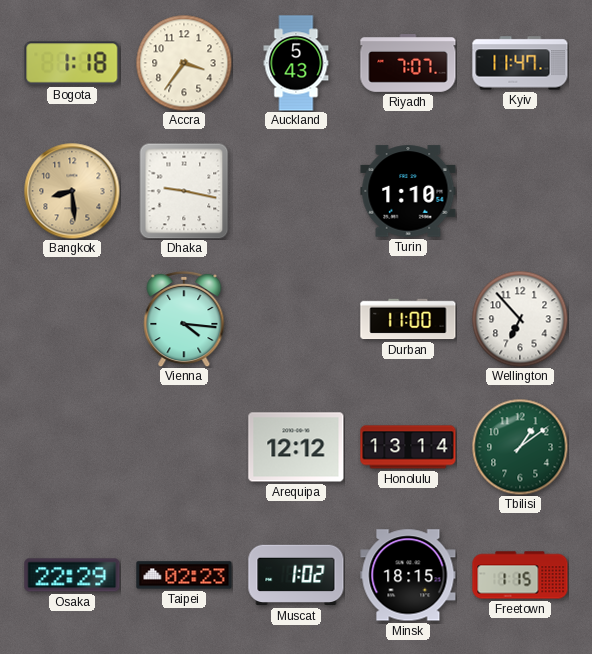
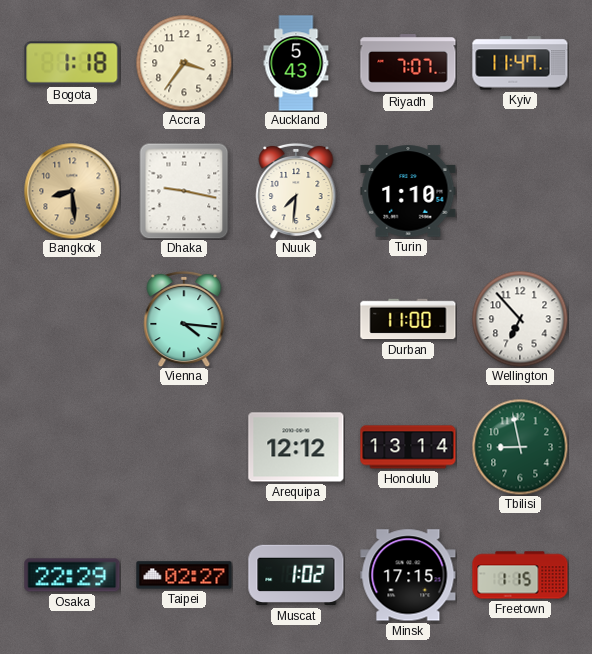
Nuuk: none -> 7:31 (296, 191)
Tbilisi: 1:09 -> 8:58 (520, 447)
Taipei: 02:23 -> 02:27 (184, 575)
Minsk: 18:15 -> 17:15 (408, 575)
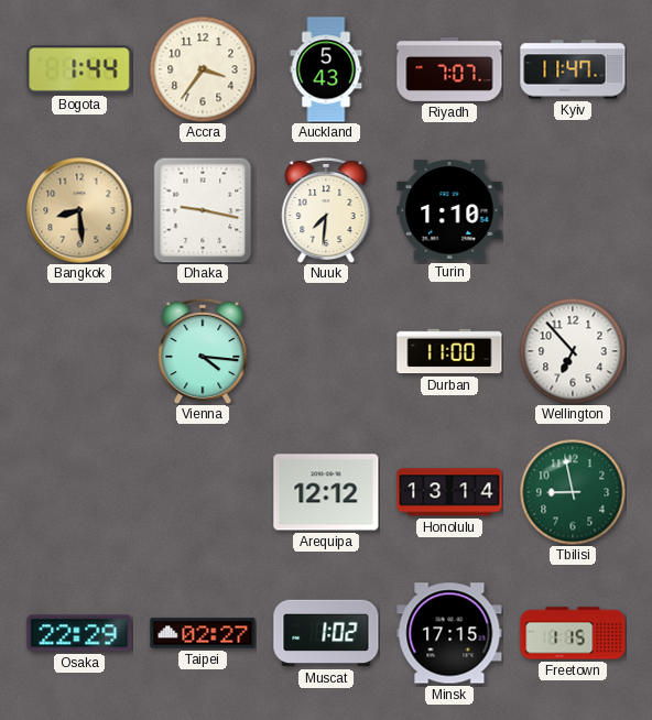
Bogota: 1:18 -> 1:44 (79, 69)
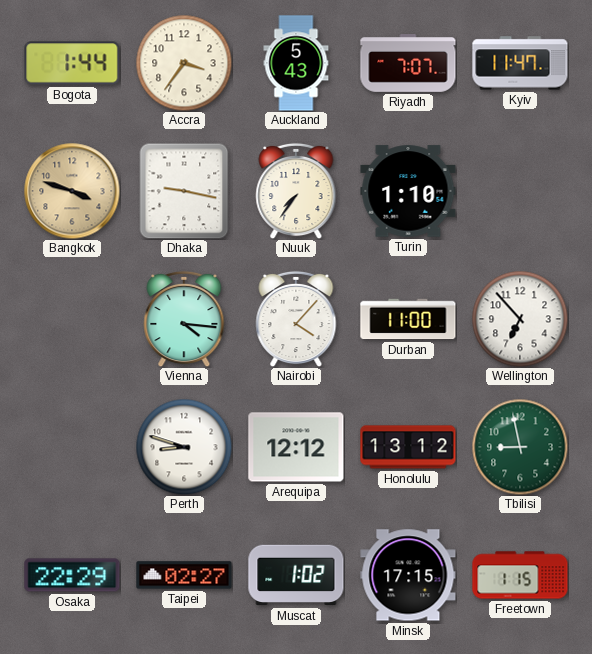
Bangkok: 8:29 -> 3:48 (72, 191)
Nuuk: 7:31 -> 7:36 (296, 191)
Nairobi: none -> 4:07 (296, 319)
Perth: none -> 8:48 (184, 447)
Honolulu: 13:14 -> 13:12 (408, 447)
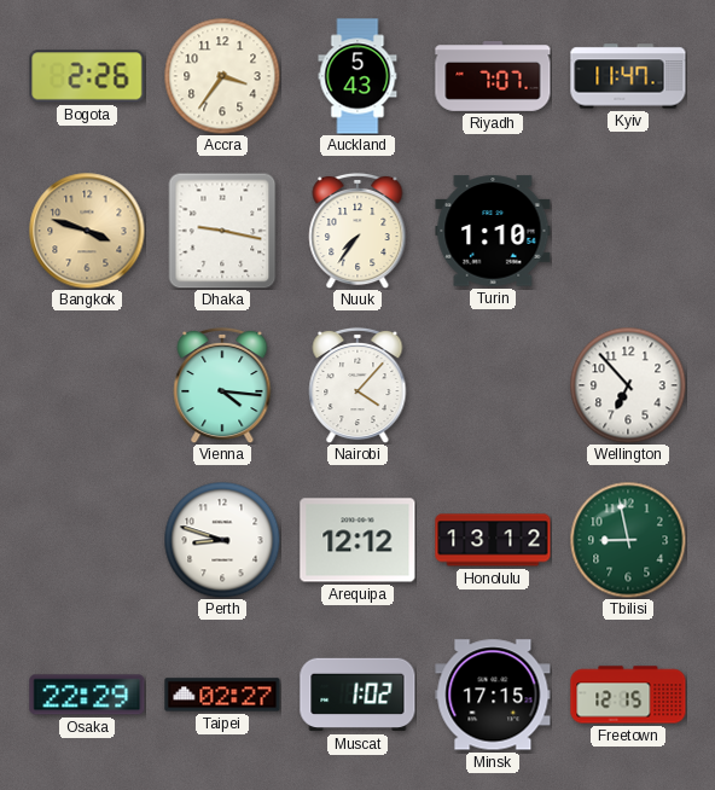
Bogota: 1:44 -> 2:26 (87, 76)
Durban: 11:00 -> none (408, 319)
Freetown: 1:15 -> 12:15 (628, 695)
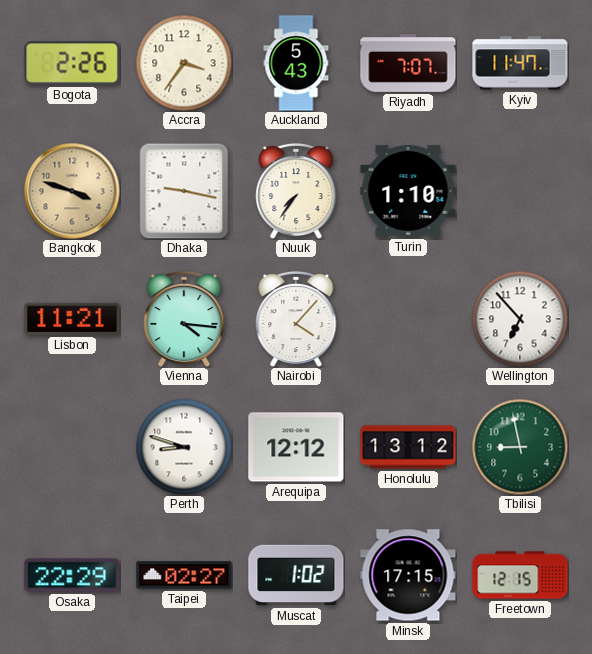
Lisbon: none -> 11:21 (72, 319)
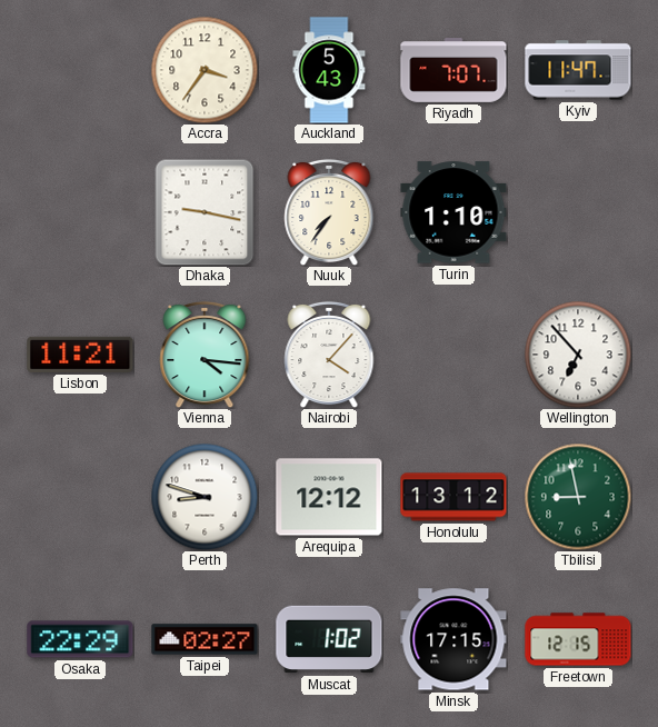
Bogota: 2:26 -> none (72, 63)
Bangkok: 3:48 -> none (72, 191)
